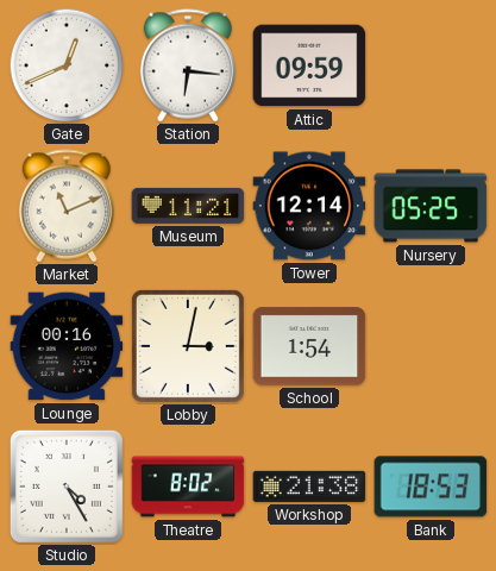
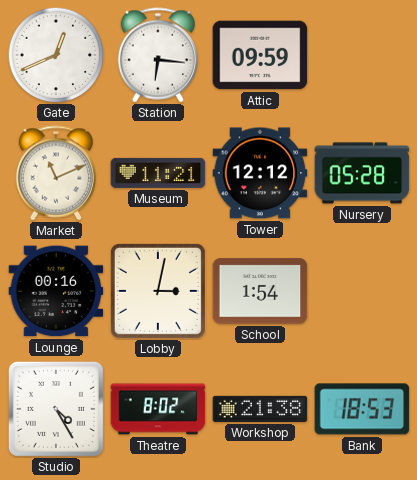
Tower: 12:14 -> 12:12 (260, 173)
Nursery: 05:25 -> 05:28 (362, 173)
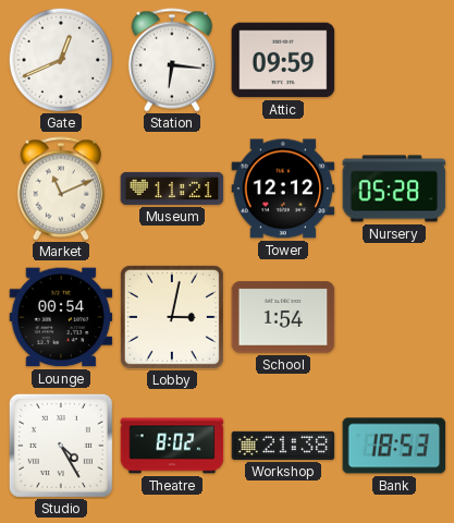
Lounge: 00:16 -> 00:54 (61, 317)
